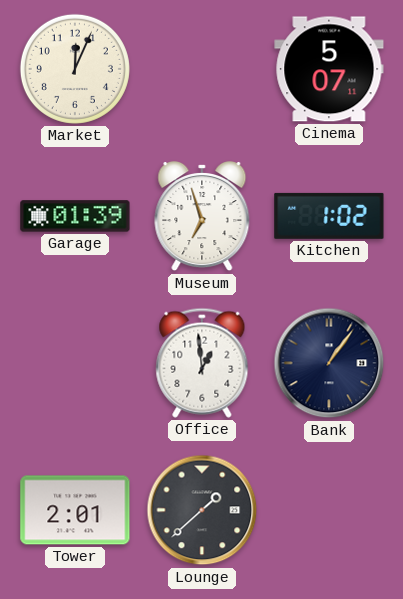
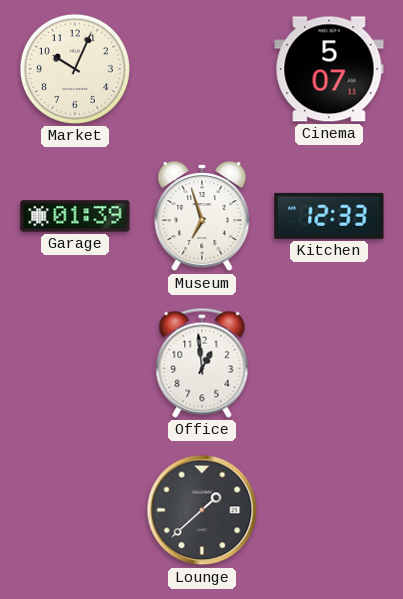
Market: 12:04 -> 10:04 (75, 69)
Kitchen: 1:02 -> 12:33 (329, 216)
Bank: 1:06 -> none (329, 363)
Tower: 2:01 -> none (75, 510)
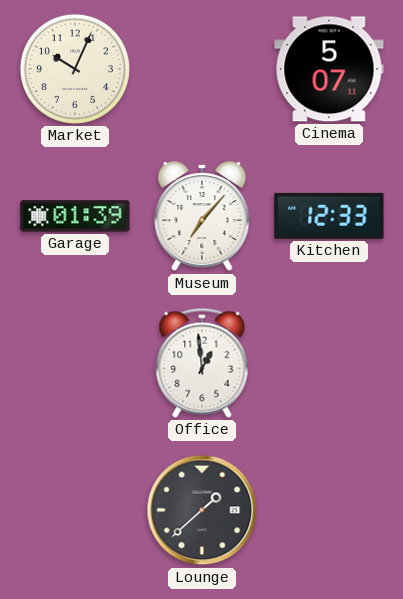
Museum: 6:57 -> 7:07 (202, 217)
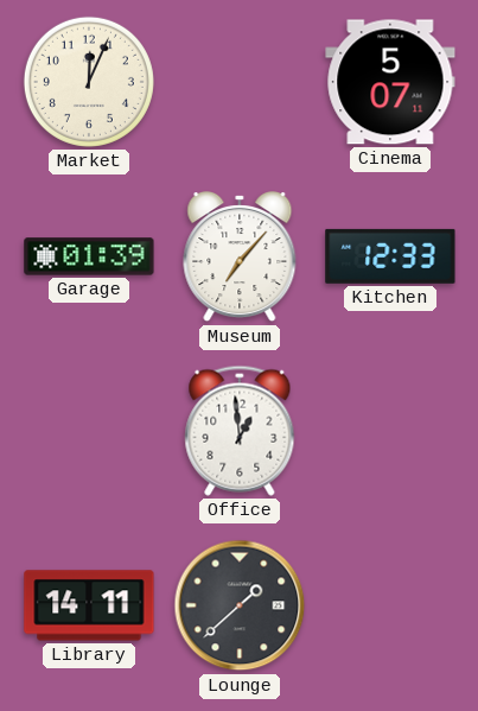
Market: 10:04 -> 12:04 (89, 82)
Library: none -> 14:11 (89, 605)
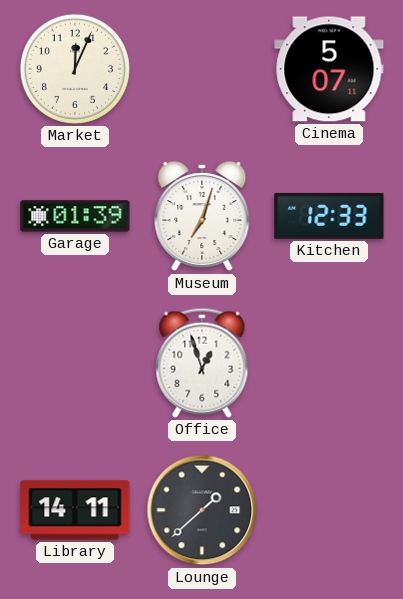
Museum: 7:07 -> 7:03 (202, 217)
Office: 12:59 -> 12:57 (202, 363)
